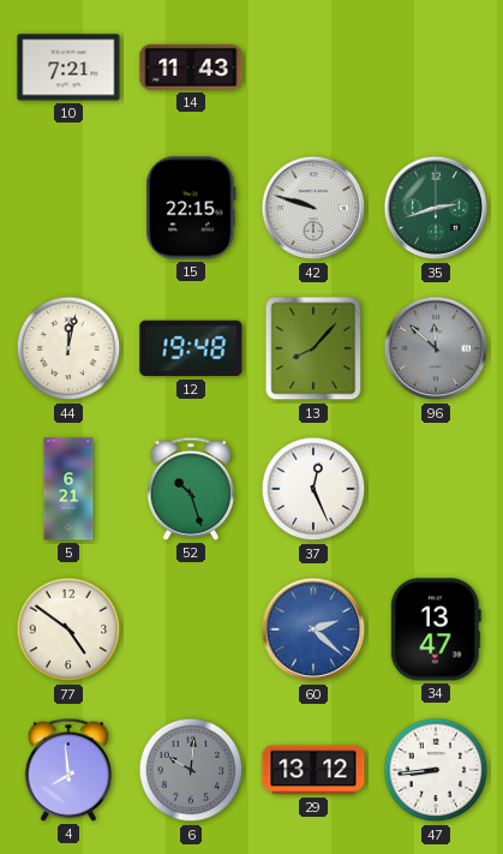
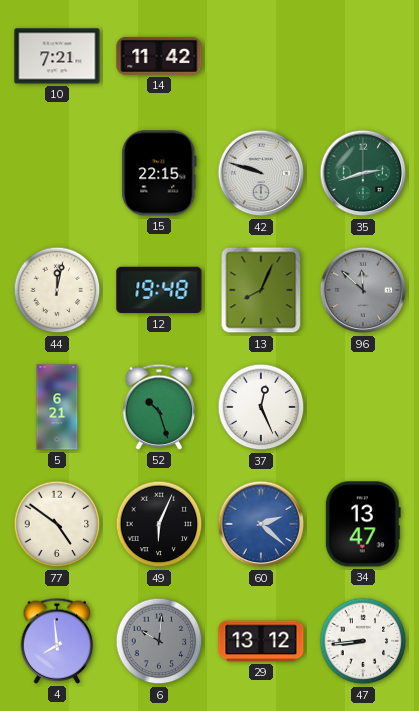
14: 11:43 -> 11:42 (159, 56)
13: 8:07 -> 8:04 (261, 290)
49: none -> 6:04 (159, 524)
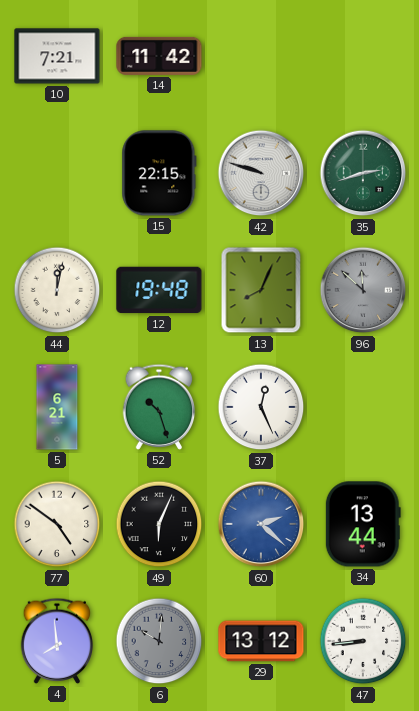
34: 13:47 -> 13:44 (363, 524)
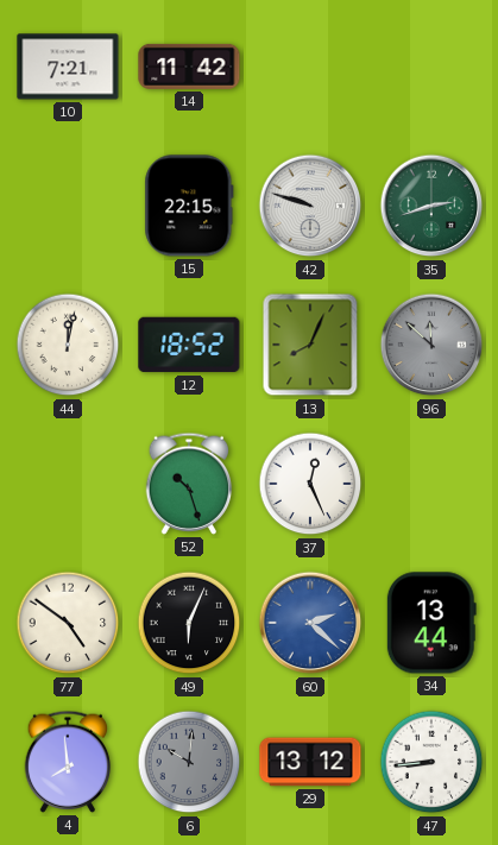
12: 19:48 -> 18:52 (189, 345)
5: 6:21 -> none (57, 407)
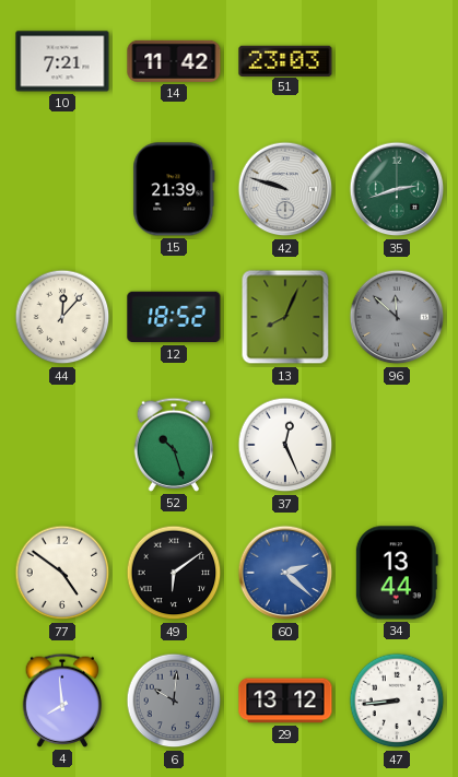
51: none -> 23:03 (285, 60)
15: 22:15 -> 21:39 (174, 189)
44: 12:02 -> 12:07 (62, 317)
49: 6:04 -> 6:09 (174, 573)
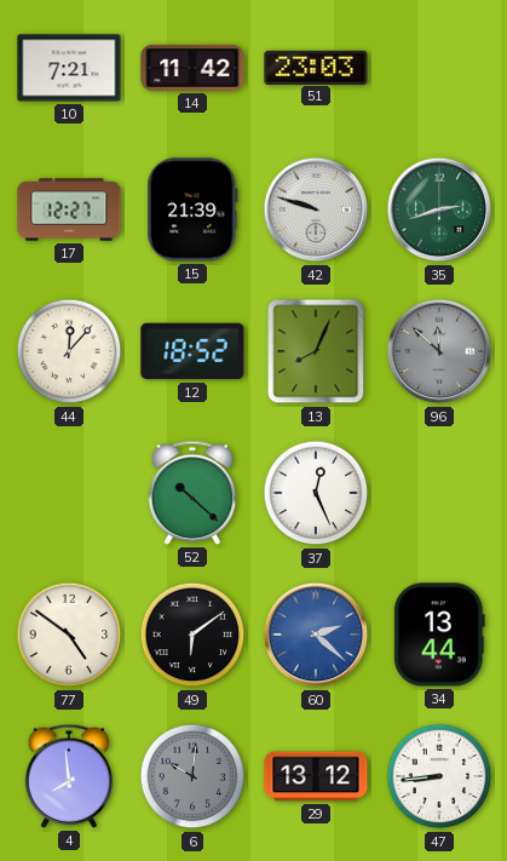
17: none -> 12:27 (69, 209)
52: 10:27 -> 10:22 (192, 493)
